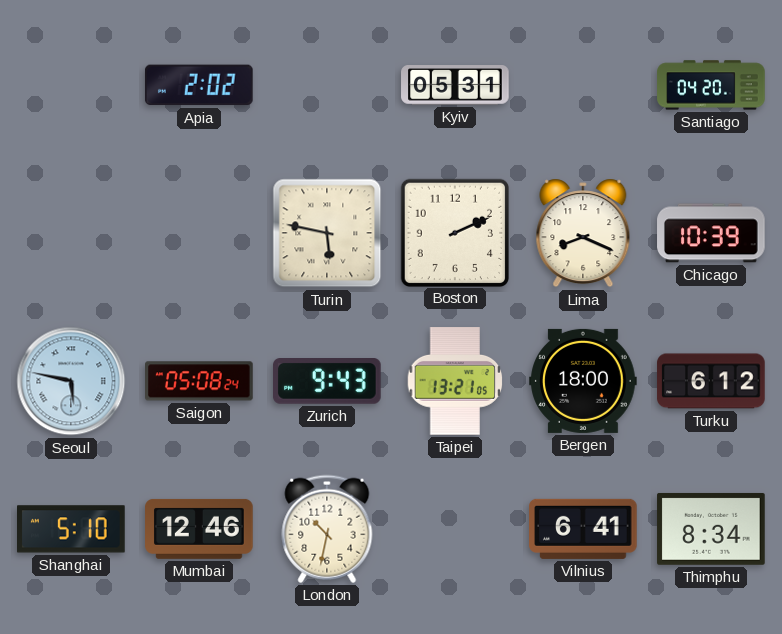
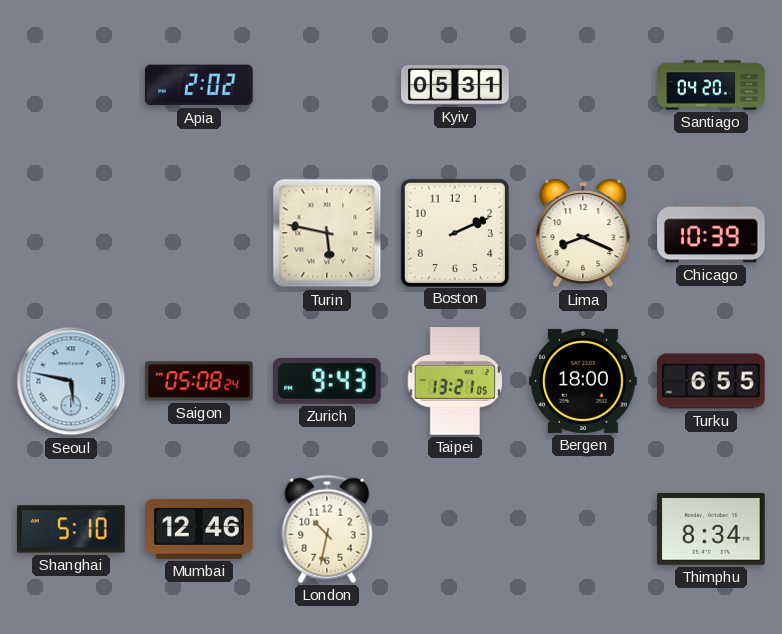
Turku: 6:12 -> 6:55 (711, 381)
Vilnius: 6:41 -> none (583, 529)
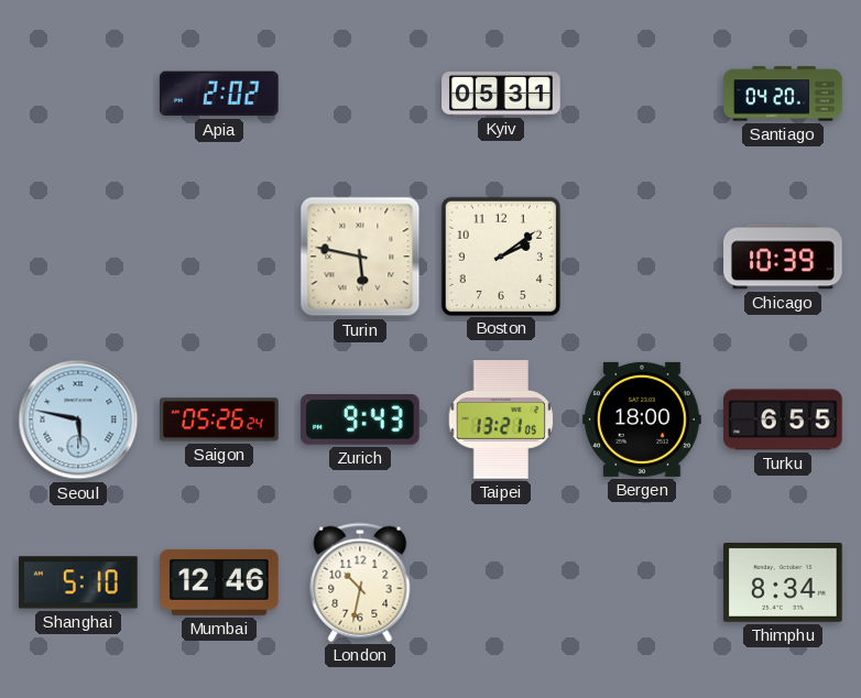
Boston: 2:11 -> 2:09 (500, 255)
Lima: 8:19 -> none (583, 233)
Saigon: 05:08 -> 05:26 (220, 419)
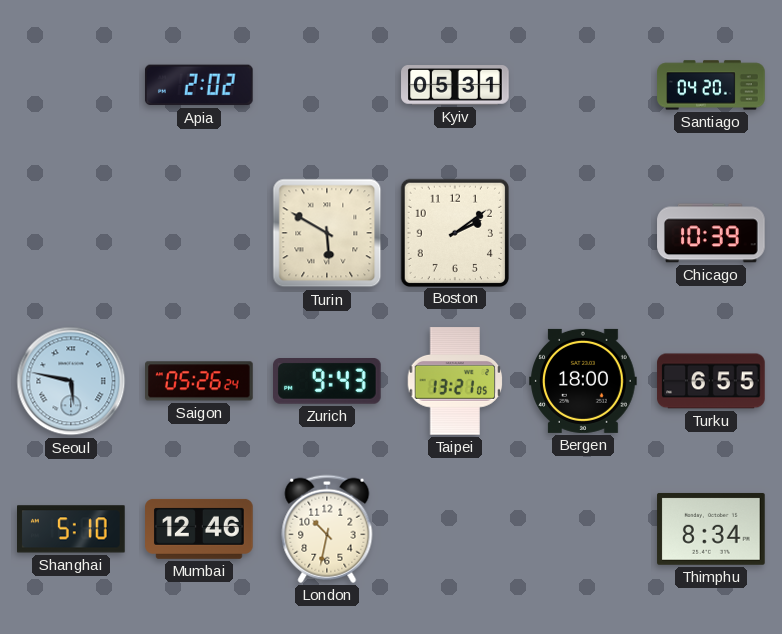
Turin: 5:47 -> 5:50 (327, 233)
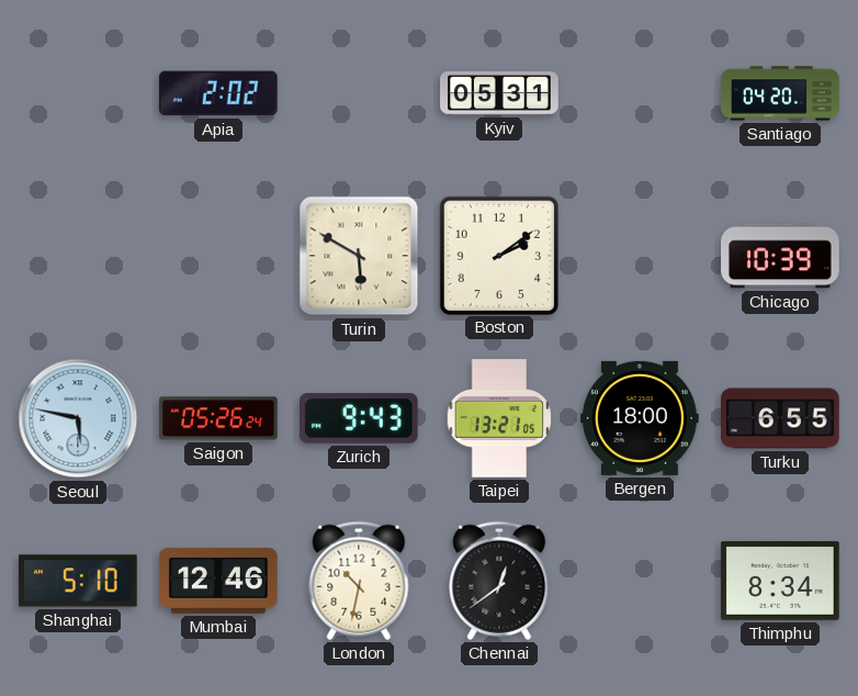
Chennai: none -> 12:39 (499, 581)
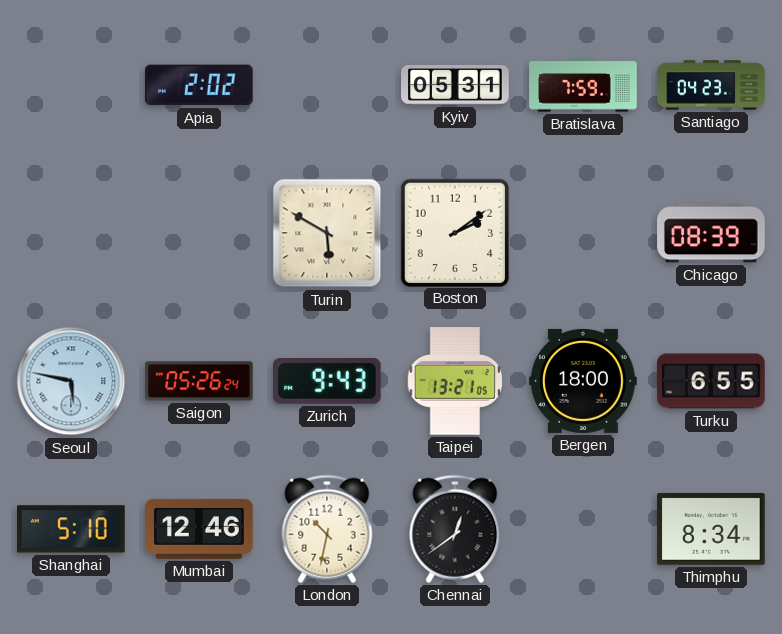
Bratislava: none -> 7:59 (583, 85)
Santiago: 04:20 -> 04:23 (711, 85)
Chicago: 10:39 -> 08:39 (711, 233)
